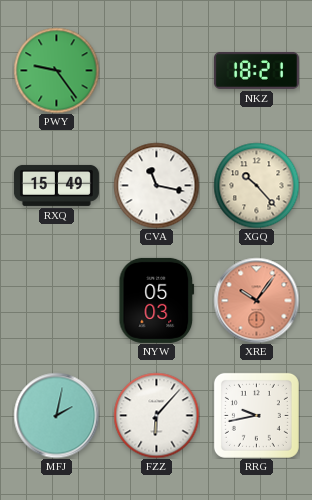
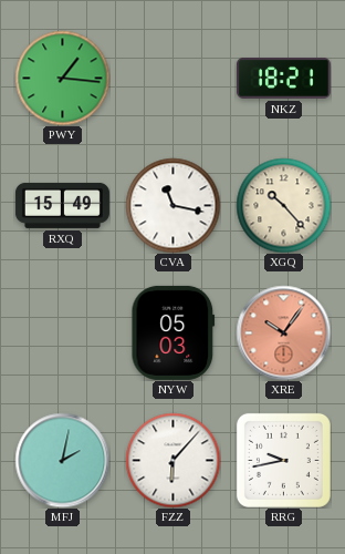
PWY: 9:24 -> 1:16 (62, 78)
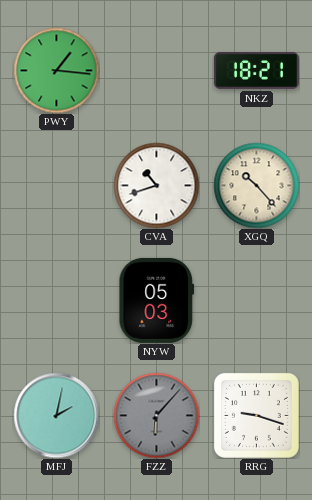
RXQ: 15:49 -> none (62, 205)
CVA: 11:17 -> 10:42 (156, 185)
XRE: 10:06 -> none (283, 332)
FZZ dial: white -> grey (156, 415)
RRG: 9:43 -> 9:18 (256, 415)
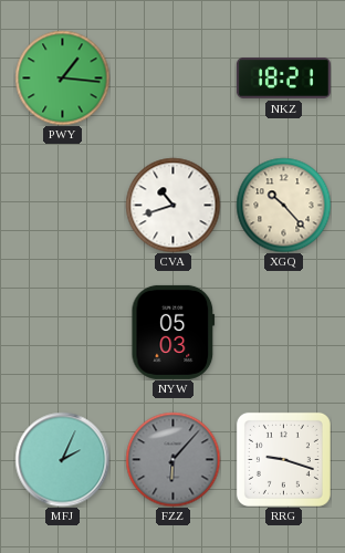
MFJ: 2:02 -> 2:04 (62, 459)
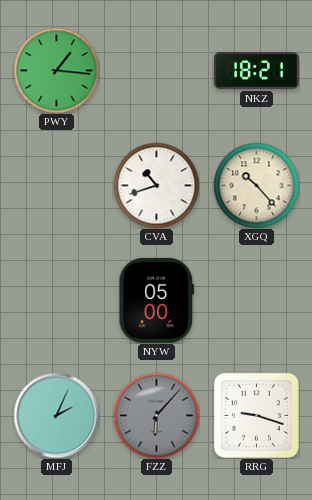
NYW: 05:03 -> 05:00 (157, 300)
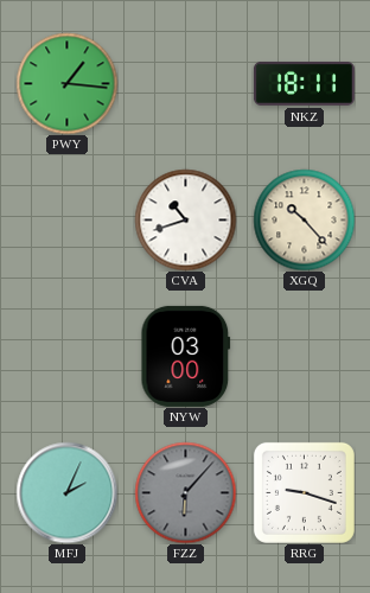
NKZ: 18:21 -> 18:11 (304, 83)
NYW: 05:00 -> 03:00 (186, 356)
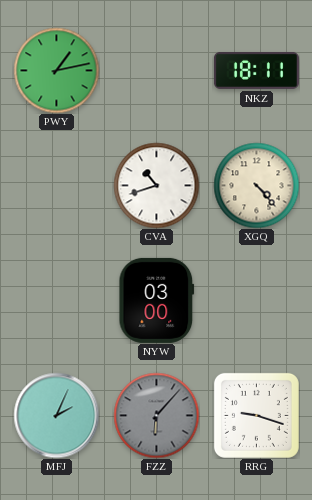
PWY: 1:16 -> 1:13 (56, 70)
XGQ: 10:23 -> 4:23 (256, 185)
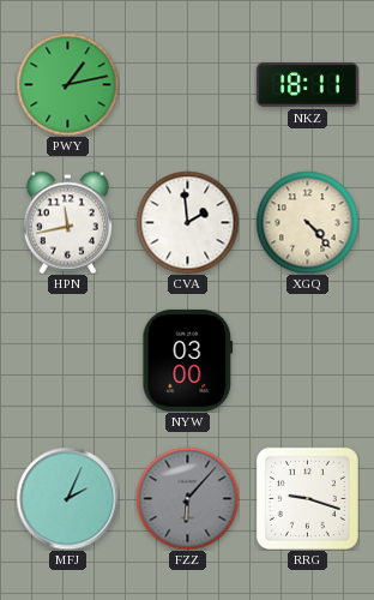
HPN: none -> 11:43 (67, 222)
CVA: 10:42 -> 1:59 (187, 222)
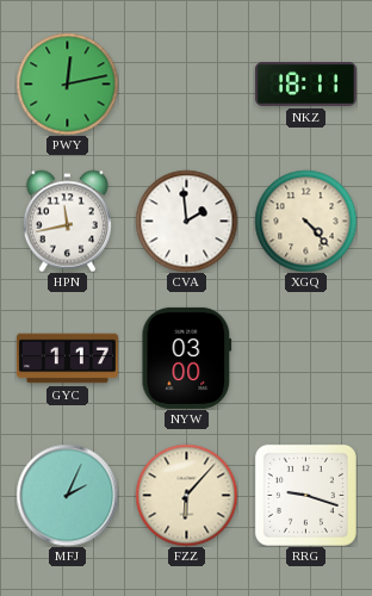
PWY: 1:13 -> 12:13 (67, 83)
GYC: none -> 1:17 (67, 359)
FZZ dial: grey -> cream (186, 495)
